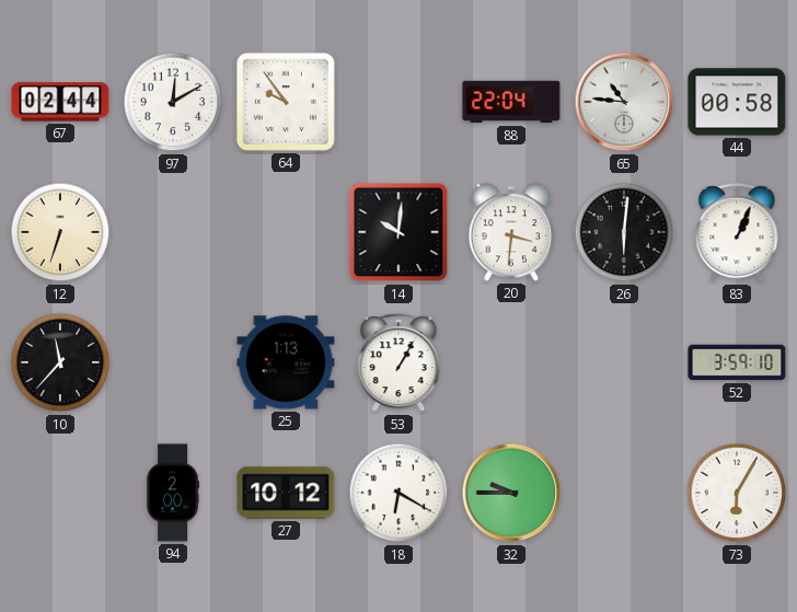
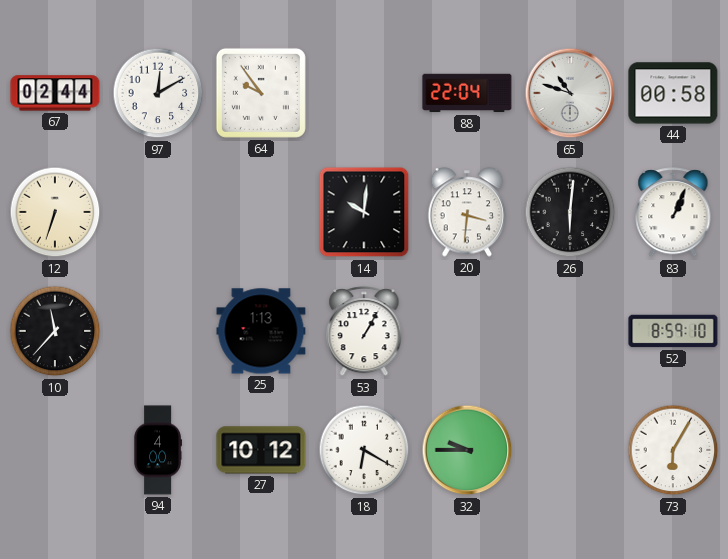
65: 10:46 -> 10:48 (570, 93)
52: 3:59 -> 8:59 (673, 331)
94: 2:00 -> 4:00 (158, 450)
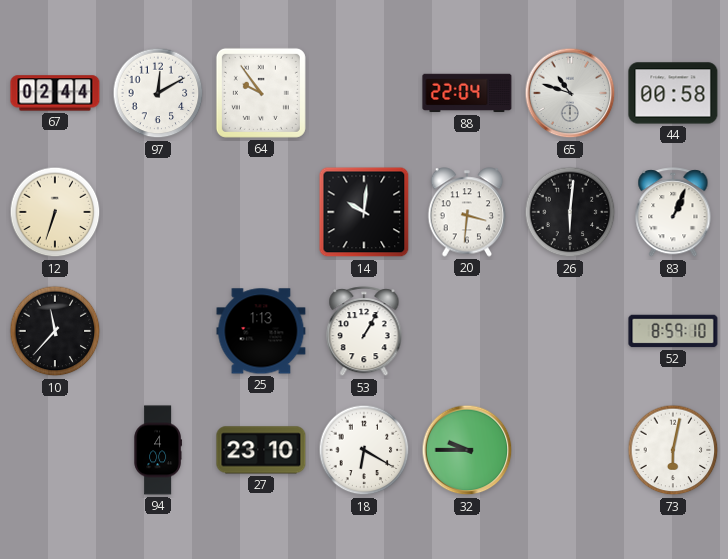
27: 10:12 -> 23:10 (261, 450)
73: 6:05 -> 6:02 (673, 450)
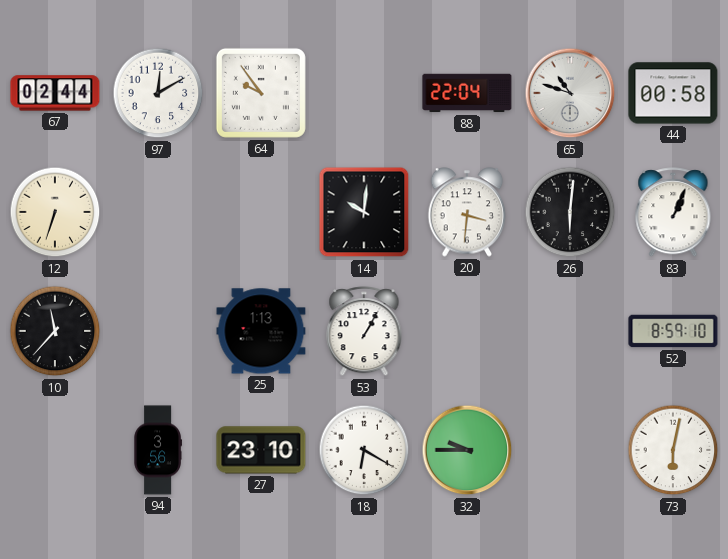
94: 4:00 -> 3:56 (158, 450)
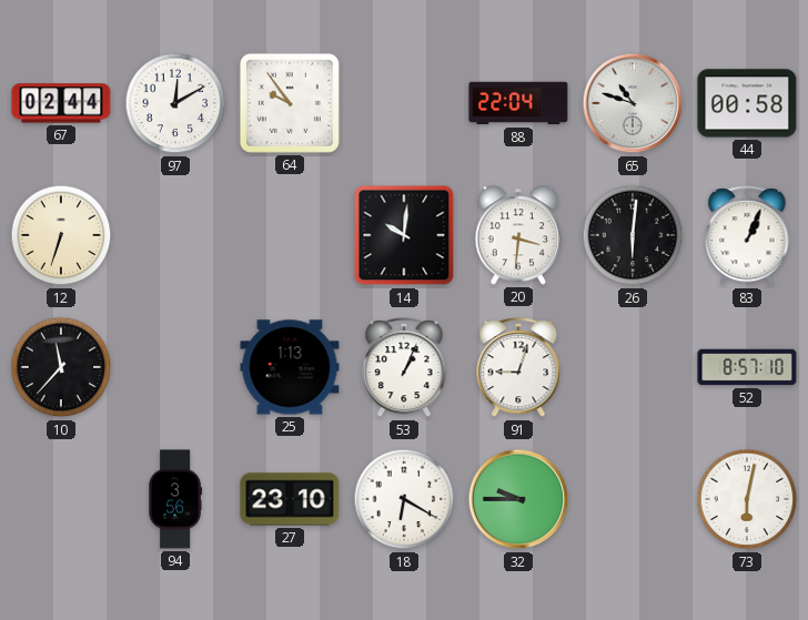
53: 1:05 -> 1:04 (404, 368)
91: none -> 9:03 (518, 368)
52: 8:59 -> 8:57 (747, 367)
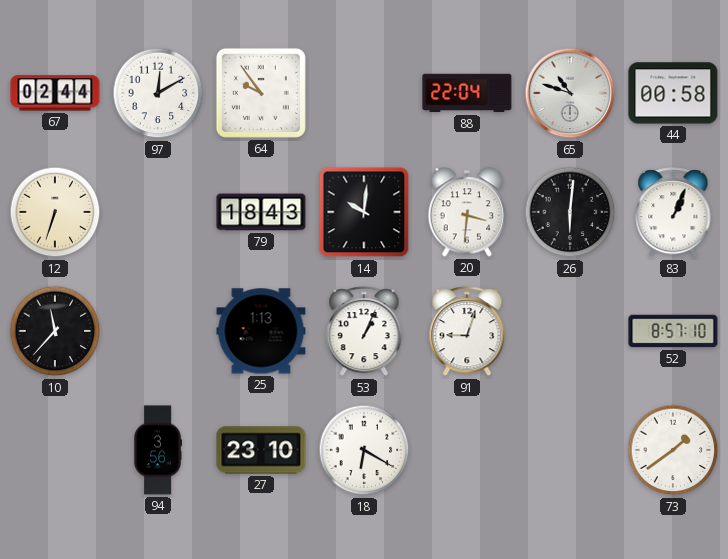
79: none -> 18:43 (261, 212)
32: 9:45 -> none (518, 499)
73: 6:02 -> 1:39 (673, 450)
